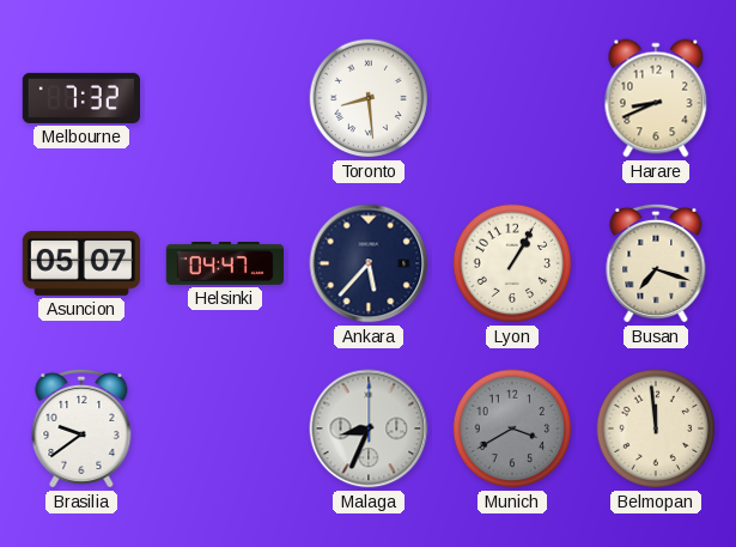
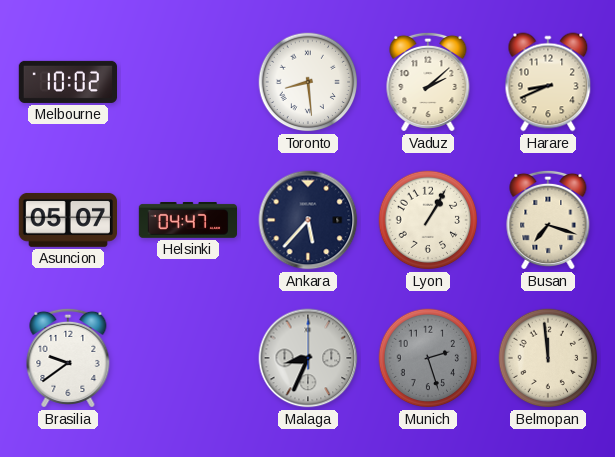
Melbourne: 7:32 -> 10:02 (67, 82)
Vaduz: none -> 2:08 (428, 82)
Munich: 3:40 -> 2:27 (428, 358)
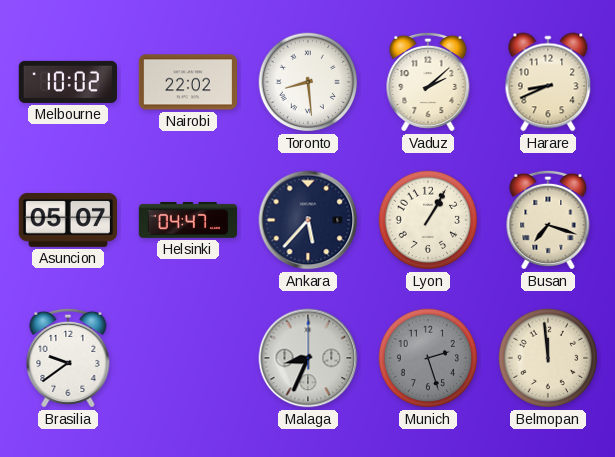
Nairobi: none -> 22:02 (187, 82)
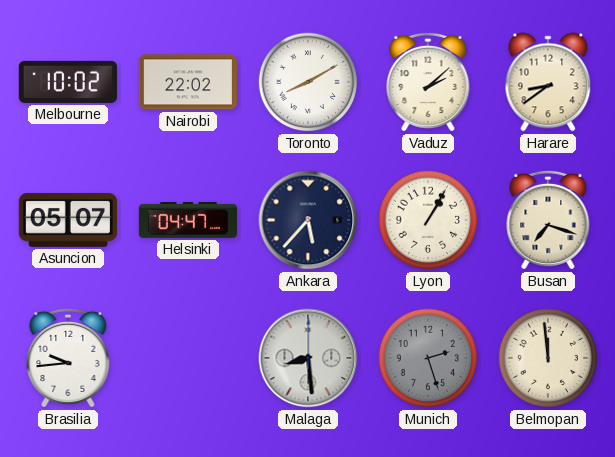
Toronto: 8:29 -> 8:10 (308, 82)
Harare: 8:41 -> 8:39 (548, 82)
Brasilia: 9:39 -> 9:44 (68, 358)
Malaga: 8:34 -> 8:29 (308, 358)
